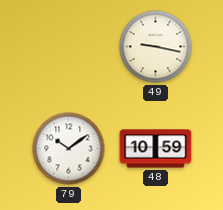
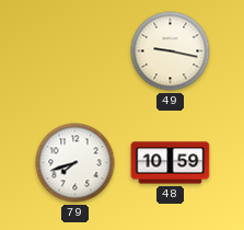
79: 10:09 -> 7:42 (75, 163)
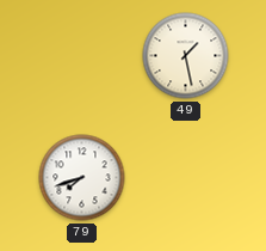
49: 9:17 -> 1:28 (186, 56)
48: 10:59 -> none (171, 163)
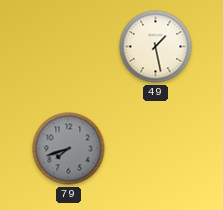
79 dial: white -> grey (69, 149)
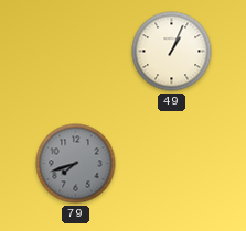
49: 1:28 -> 1:04 (172, 52)
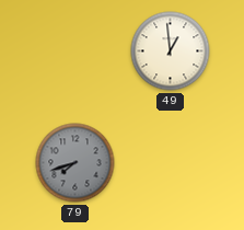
49: 1:04 -> 12:59 (171, 51)
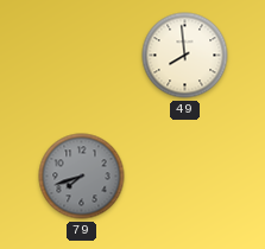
49: 12:59 -> 7:59 (185, 56)
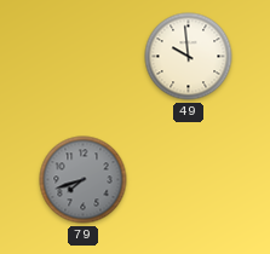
49: 7:59 -> 9:59 (189, 57)
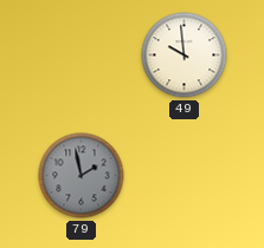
79: 7:42 -> 1:58 (82, 176)
